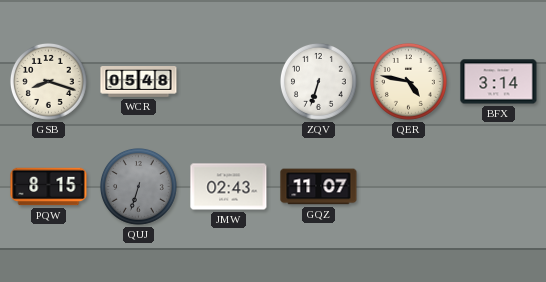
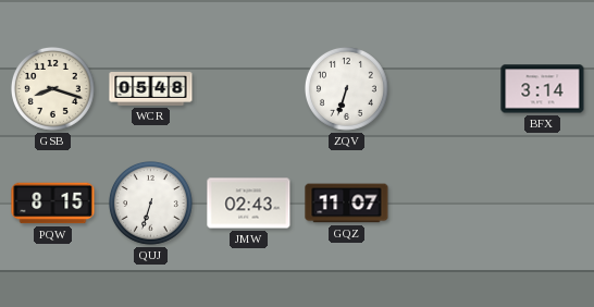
QER: 4:47 -> none (409, 82)
QUJ dial: grey -> white (151, 204)
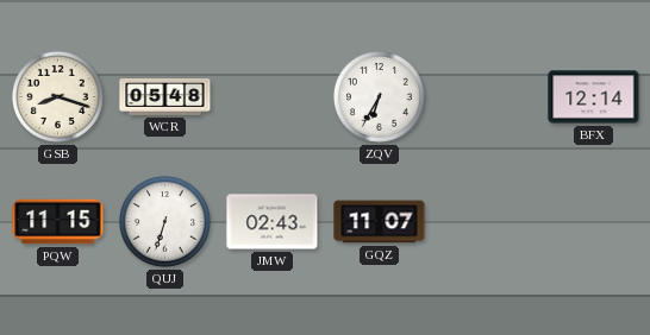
ZQV: 6:33 -> 6:35 (380, 97)
BFX: 3:14 -> 12:14 (594, 97)
PQW: 8:15 -> 11:15 (58, 222)
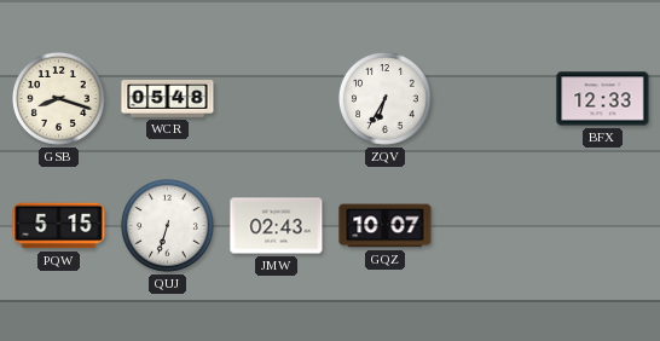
BFX: 12:14 -> 12:33 (603, 99)
PQW: 11:15 -> 5:15 (59, 226)
GQZ: 11:07 -> 10:07 (386, 226)
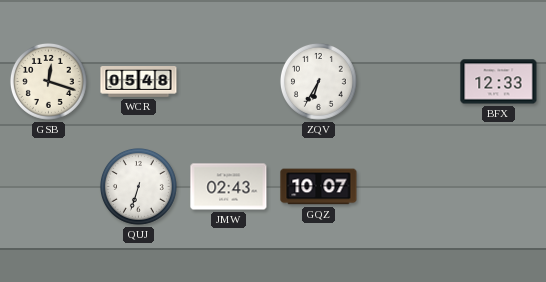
GSB: 8:18 -> 12:18 (49, 82)
PQW: 5:15 -> none (59, 226)
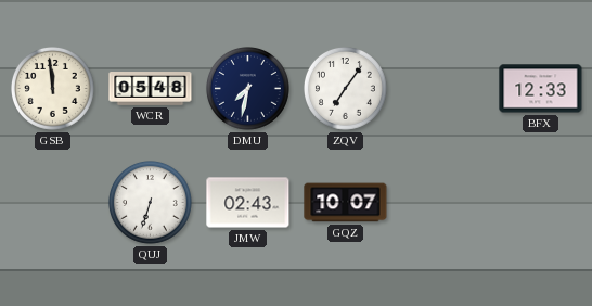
GSB: 12:18 -> 11:59 (53, 89)
DMU: none -> 7:32 (248, 89)
ZQV: 6:35 -> 7:06 (346, 89)
